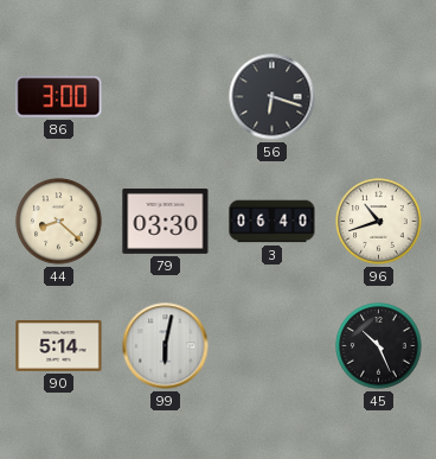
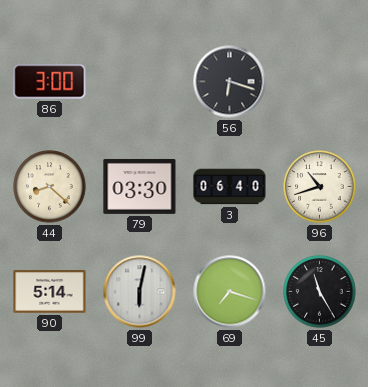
69: none -> 7:18 (230, 292)
45: 10:26 -> 11:25 (320, 292)
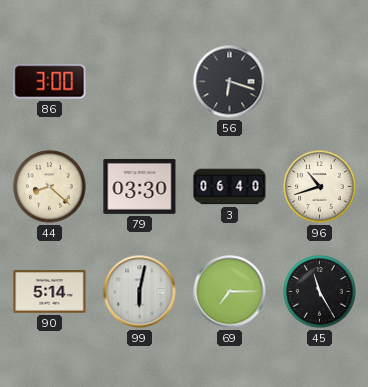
69: 7:18 -> 7:15 (230, 292)
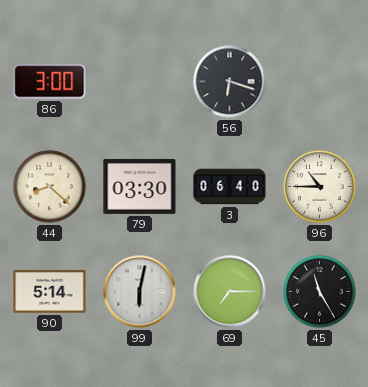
96: 10:42 -> 10:45 (320, 187)
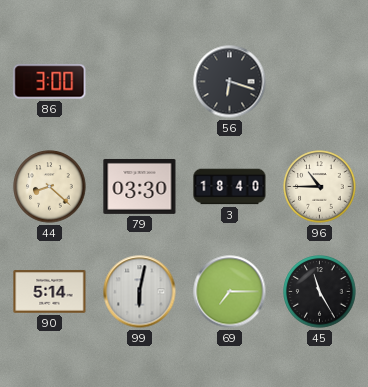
3: 06:40 -> 18:40 (230, 187)
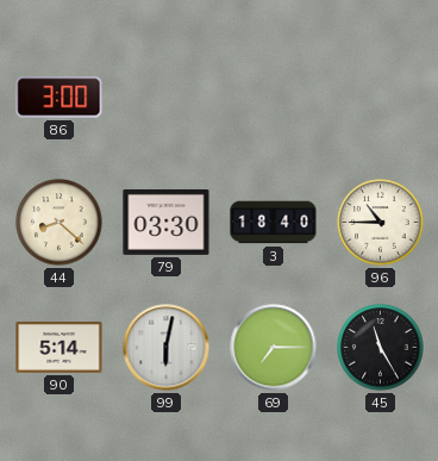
56: 6:18 -> none (230, 82)
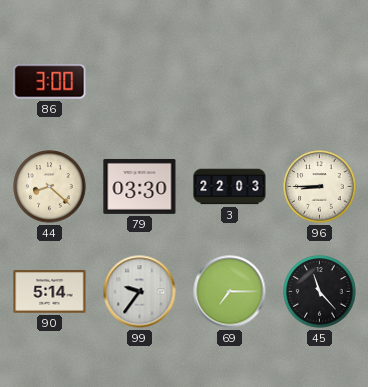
3: 18:40 -> 22:03 (230, 187)
96: 10:45 -> 8:45 (320, 187)
99: 6:02 -> 9:36 (140, 292)
45: 11:25 -> 11:23 (320, 292)
